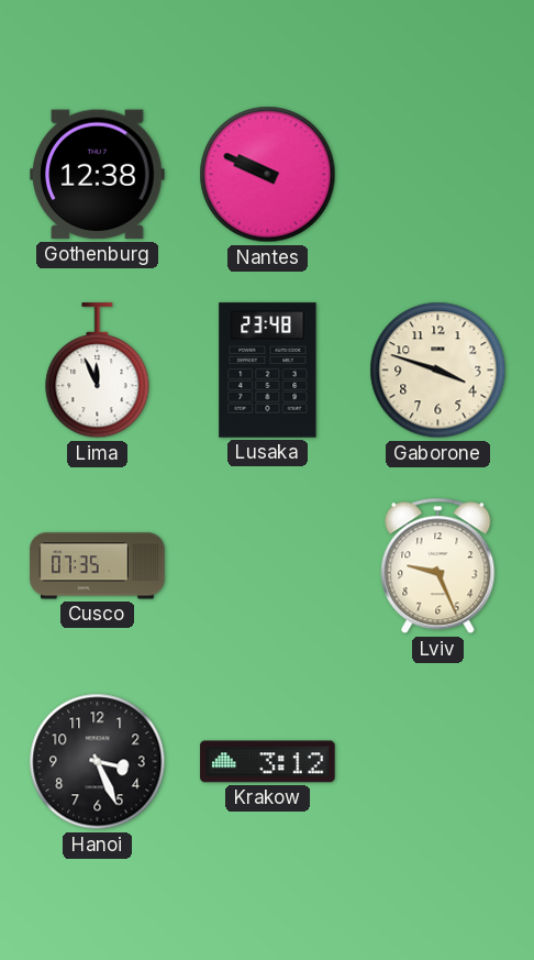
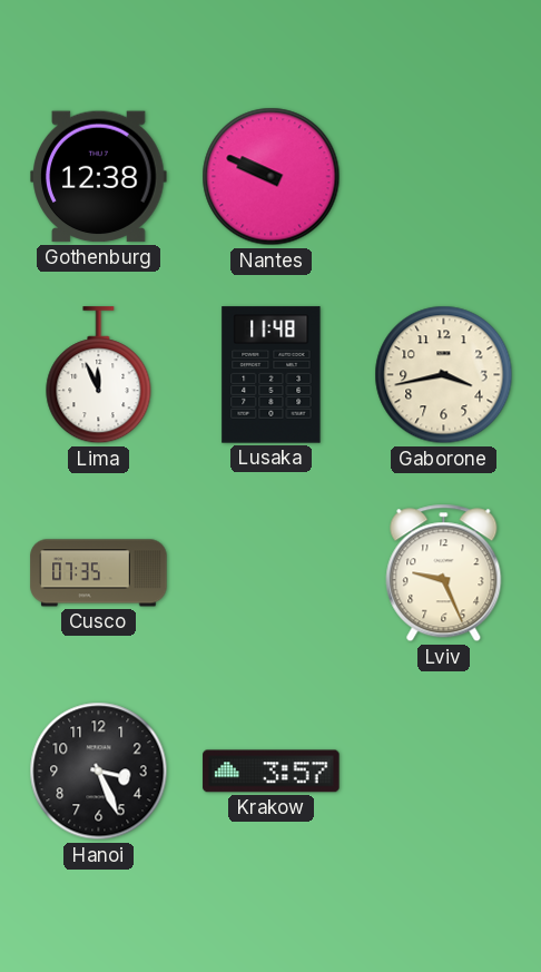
Lusaka: 23:48 -> 11:48 (272, 375)
Gaborone: 3:48 -> 3:43 (444, 375)
Krakow: 3:12 -> 3:57 (272, 772)
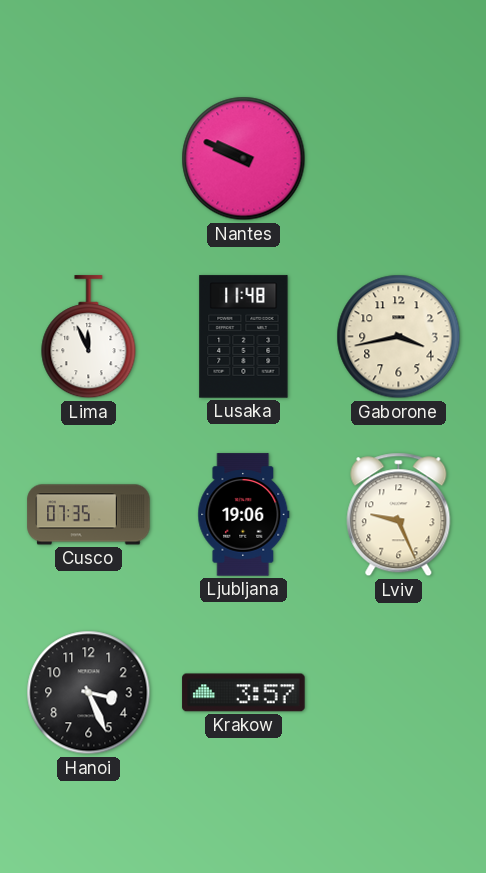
Gothenburg: 12:38 -> none (99, 177)
Ljubljana: none -> 19:06 (244, 515)
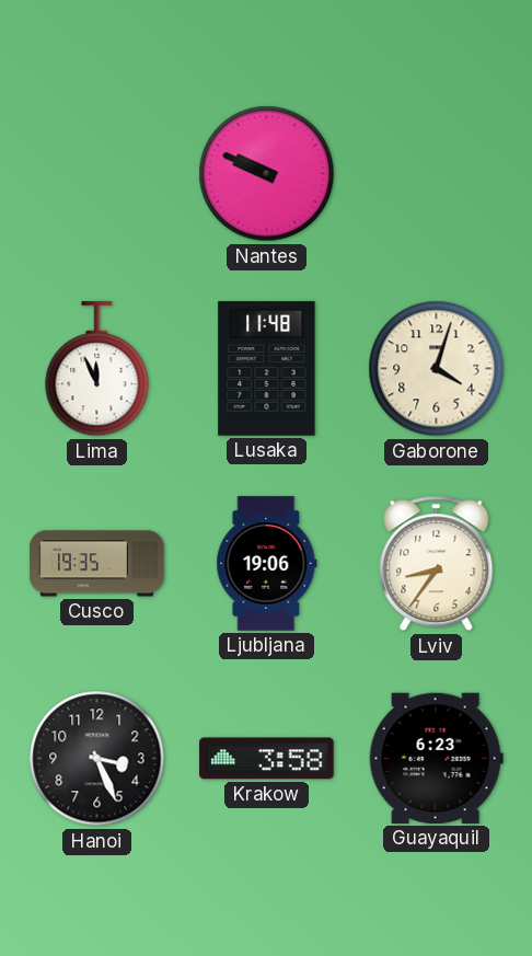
Gaborone: 3:43 -> 4:03 (437, 369)
Cusco: 07:35 -> 19:35 (97, 564)
Lviv: 9:26 -> 8:36 (437, 564)
Krakow: 3:57 -> 3:58 (267, 759)
Guayaquil: none -> 6:23 (436, 758)
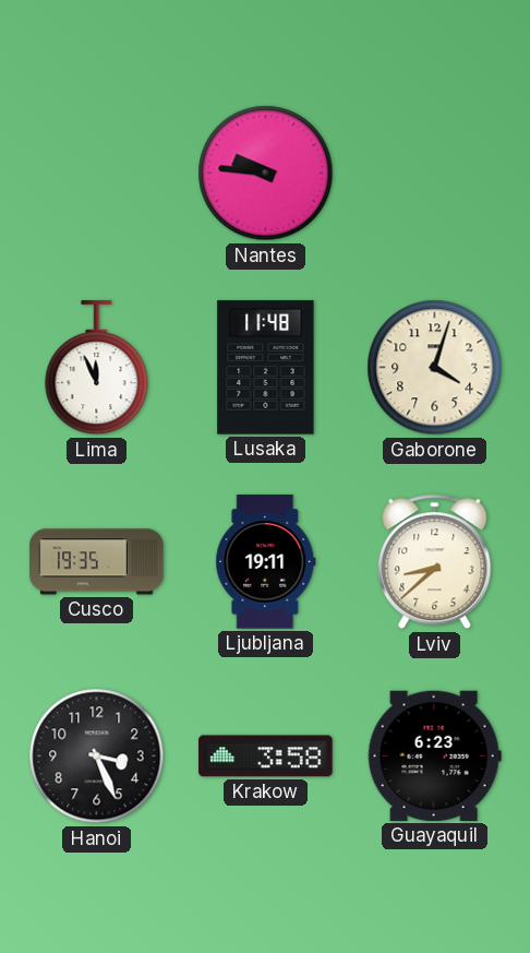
Nantes: 9:49 -> 9:46 (266, 174)
Ljubljana: 19:06 -> 19:11 (266, 562)
Lviv: 8:36 -> 8:38 (435, 562)
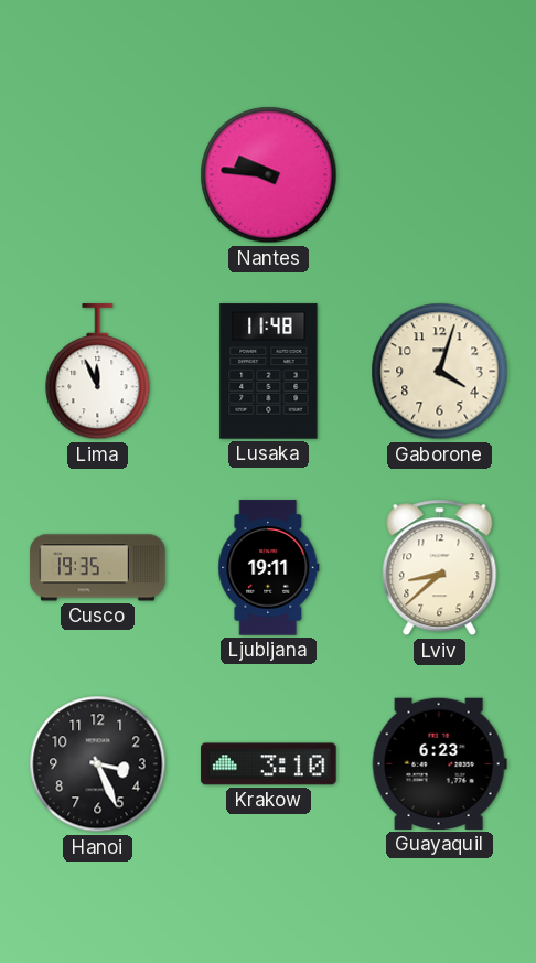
Krakow: 3:58 -> 3:10 (269, 764)
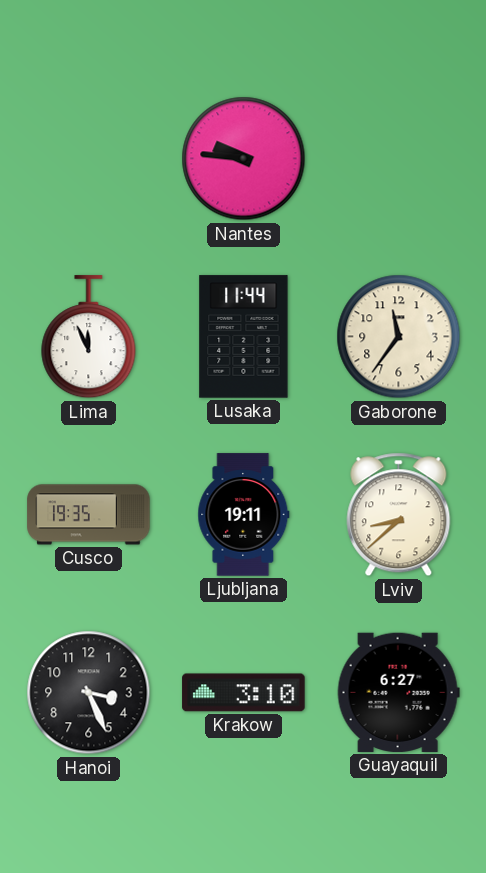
Lusaka: 11:48 -> 11:44 (244, 337)
Gaborone: 4:03 -> 11:36 (399, 337)
Guayaquil: 6:23 -> 6:27 (398, 692)
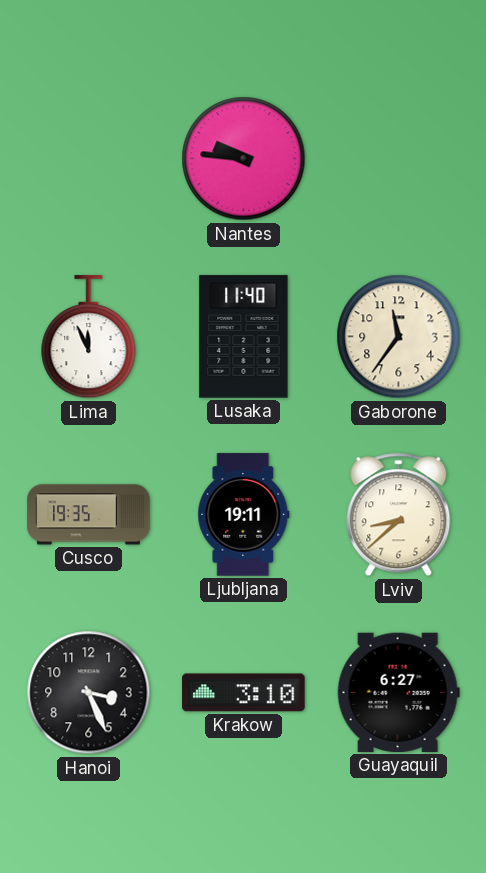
Lusaka: 11:44 -> 11:40 (244, 337)
